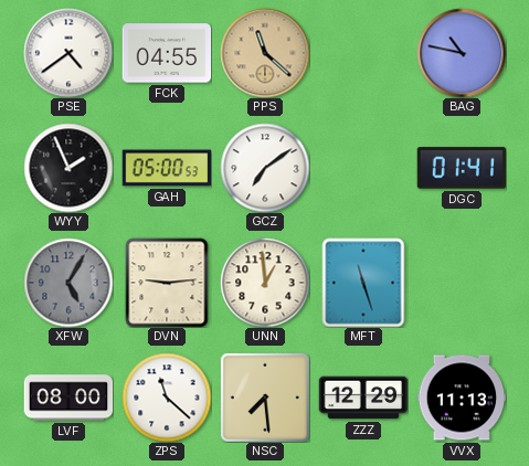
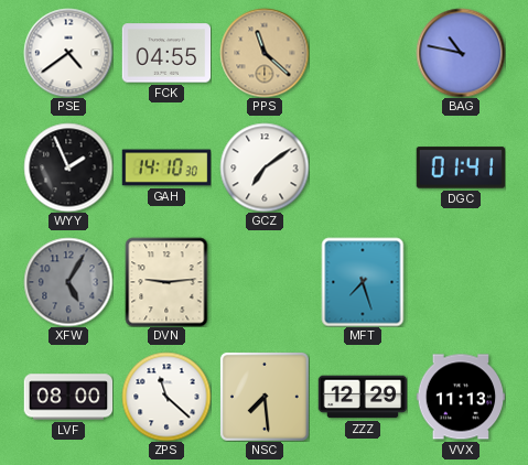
GAH: 05:00 -> 14:10 (166, 167)
UNN: 12:59 -> none (265, 283)
MFT: 11:27 -> 7:27 (363, 282)
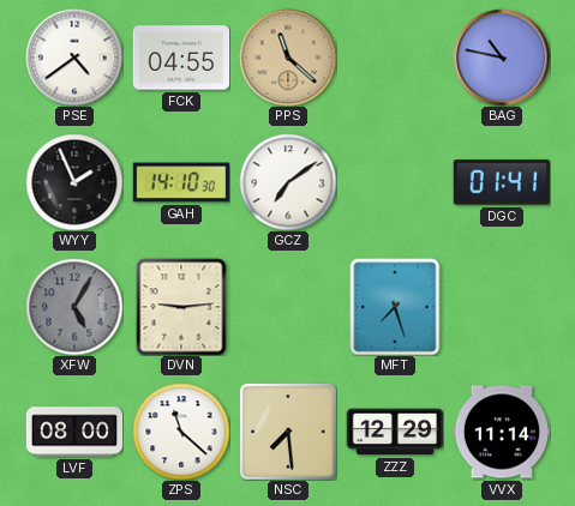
VVX: 11:13 -> 11:14 (502, 432)
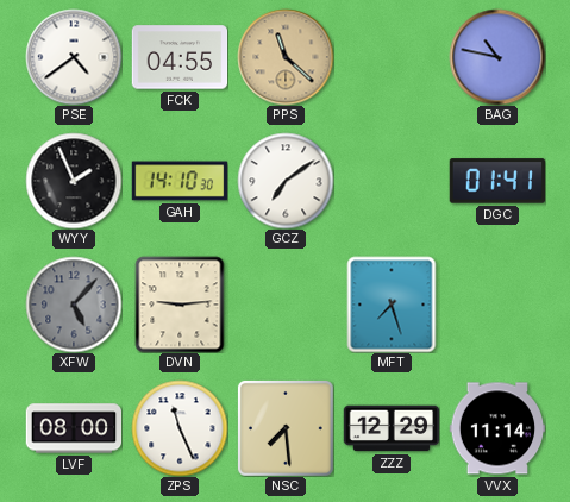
XFW: 5:05 -> 5:07 (74, 305)
ZPS: 11:22 -> 11:26 (180, 428)
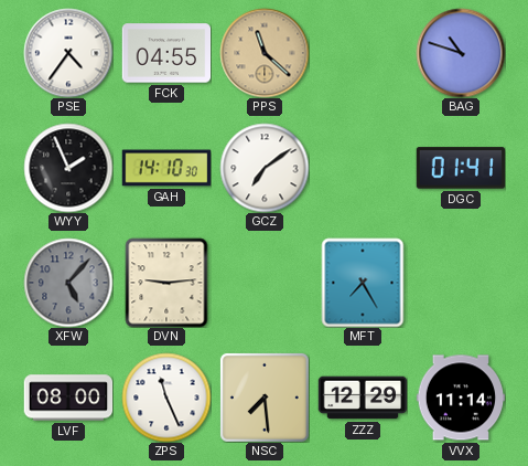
PSE: 4:39 -> 4:36 (68, 53)
BAG: 10:47 -> 10:48 (461, 53)
MFT: 7:27 -> 7:25 (363, 283)
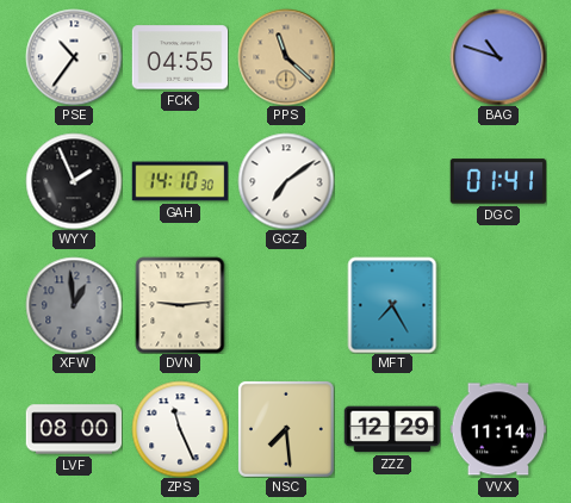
PSE: 4:36 -> 10:36 (74, 57)
XFW: 5:07 -> 12:59 (74, 305)
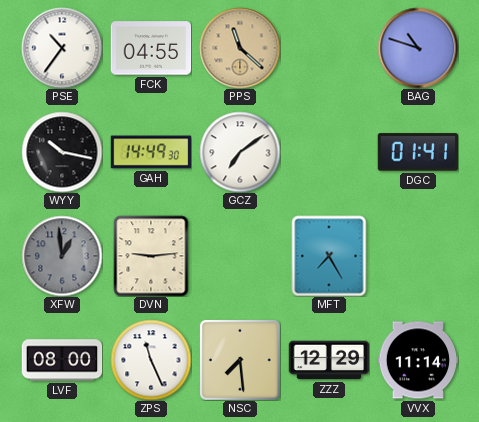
WYY: 1:56 -> 10:17 (62, 152)
GAH: 14:10 -> 14:49 (151, 152)
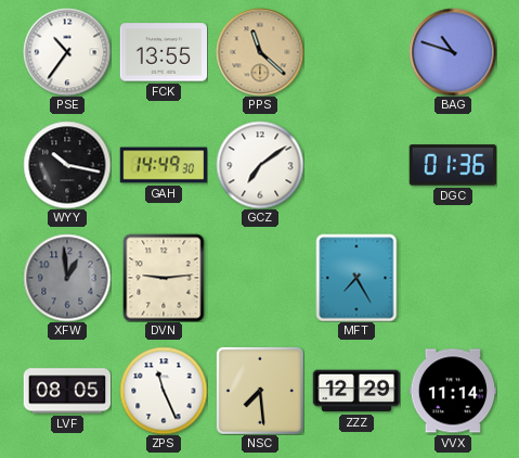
FCK: 04:55 -> 13:55 (164, 52)
DGC: 01:41 -> 01:36 (452, 165)
LVF: 08:00 -> 08:05 (67, 391)
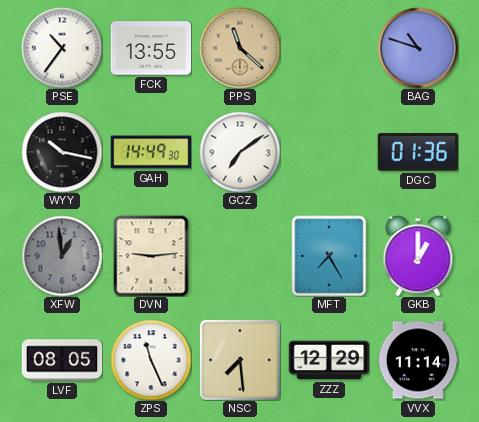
GKB: none -> 1:00 (418, 256)
